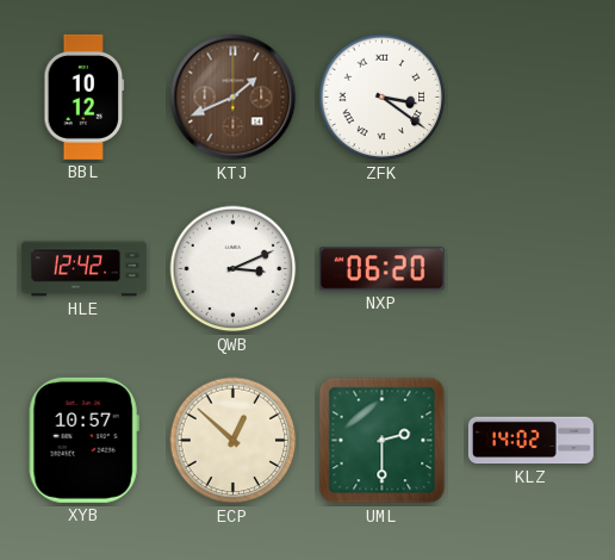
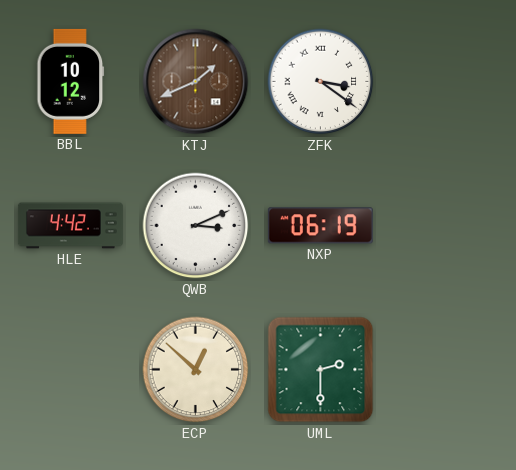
HLE: 12:42 -> 4:42 (70, 226)
NXP: 06:20 -> 06:19 (320, 226)
XYB: 10:57 -> none (83, 440)
KLZ: 14:02 -> none (530, 441)
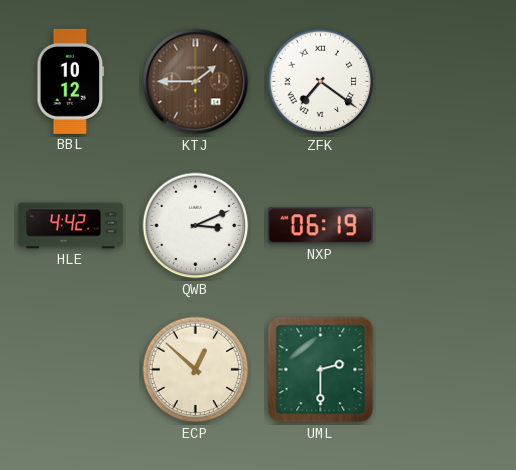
KTJ: 1:41 -> 1:45 (196, 82)
ZFK: 3:21 -> 7:21 (321, 82)
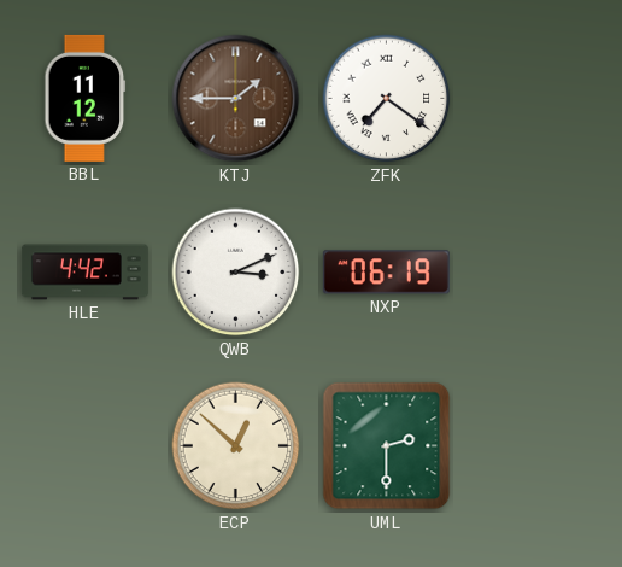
BBL: 10:12 -> 11:12 (86, 98)
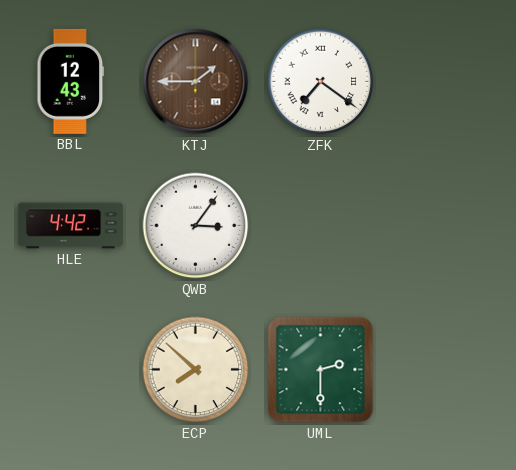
BBL: 11:12 -> 12:43 (71, 81)
QWB: 3:11 -> 3:06 (196, 226)
NXP: 06:19 -> none (386, 273)
ECP: 12:52 -> 7:52 (196, 370)
